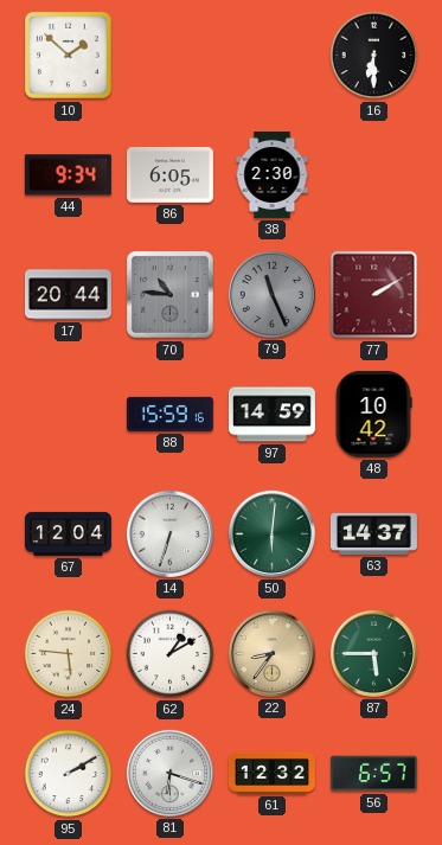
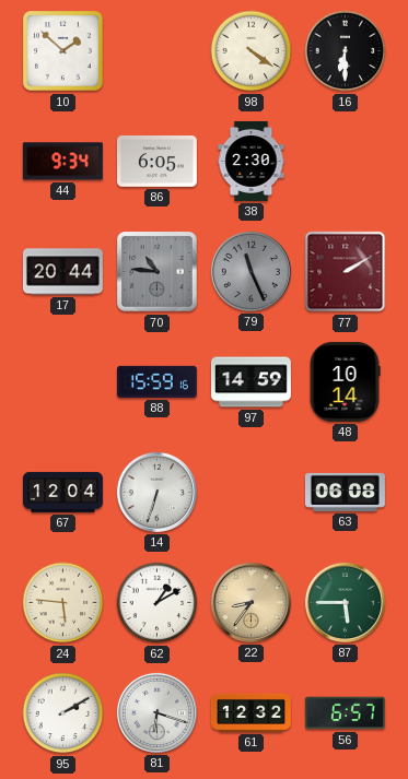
98: none -> 4:21 (252, 51)
48: 10:42 -> 10:14 (345, 381)
50: 6:01 -> none (271, 533)
63: 14:37 -> 06:08 (345, 492)
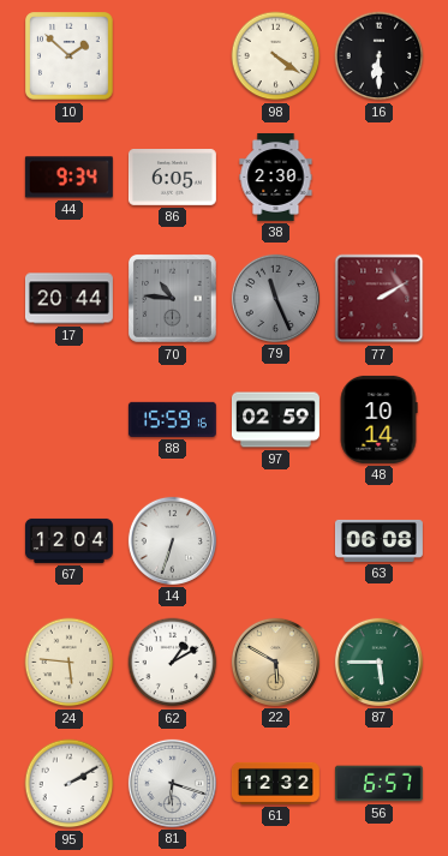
97: 14:59 -> 02:59 (275, 420)
22: 8:36 -> 5:50 (275, 662)
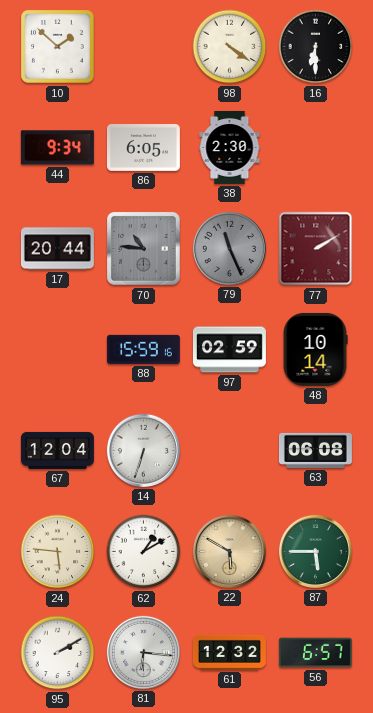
81: 6:18 -> 6:16 (143, 652)
